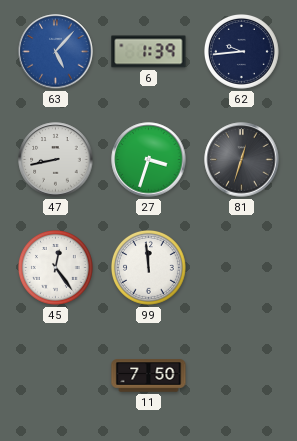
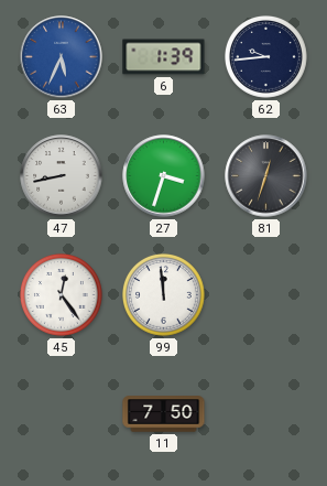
63: 5:07 -> 5:34 (62, 57)
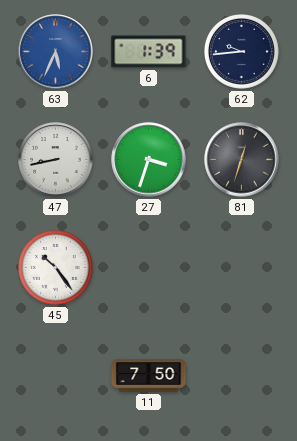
45: 12:24 -> 10:24 (56, 268)
99: 11:59 -> none (164, 295)
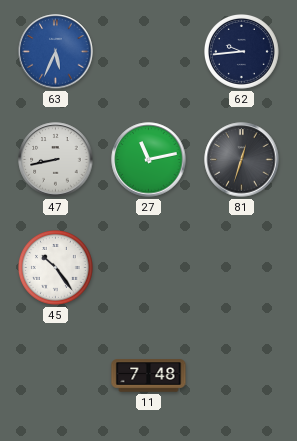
6: 1:39 -> none (149, 52)
27: 3:33 -> 11:13 (149, 160)
11: 7:50 -> 7:48 (149, 376)
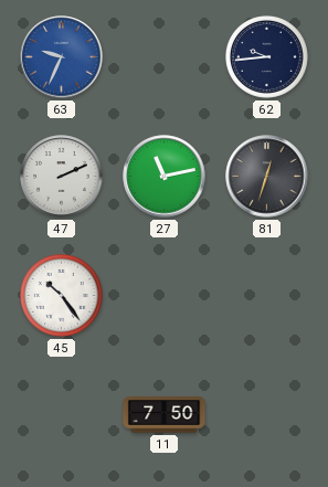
63: 5:34 -> 9:34 (62, 57)
47: 8:43 -> 2:11 (62, 177)
11: 7:48 -> 7:50 (165, 415)
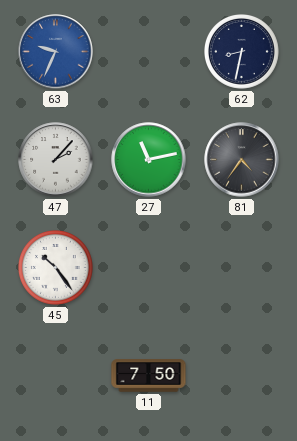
62: 9:44 -> 8:32 (242, 52)
47: 2:11 -> 2:07 (56, 160)
81: 12:33 -> 4:36 (242, 160)
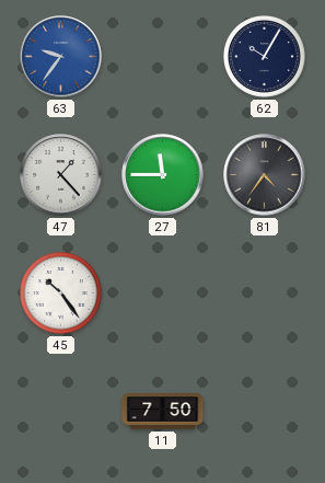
63: 9:34 -> 9:36 (61, 57)
62: 8:32 -> 10:05 (265, 57)
47: 2:07 -> 1:23 (61, 175)
27: 11:13 -> 11:45 (163, 175)
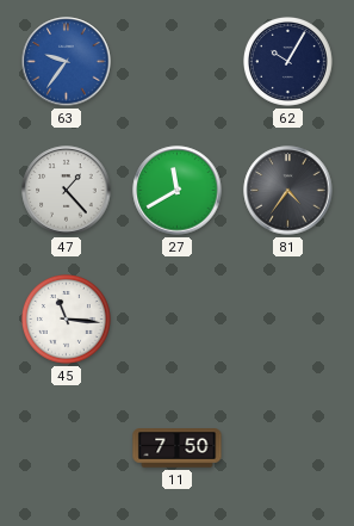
27: 11:45 -> 11:40 (178, 191)
45: 10:24 -> 11:16 (67, 320)
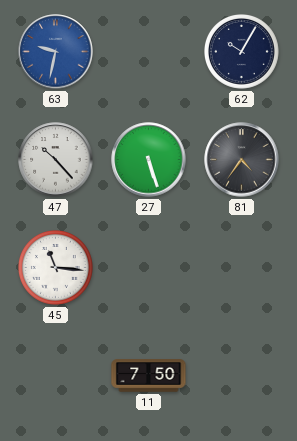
63: 9:36 -> 9:32 (56, 52)
47: 1:23 -> 10:23 (56, 160)
27: 11:40 -> 5:27 (149, 160)
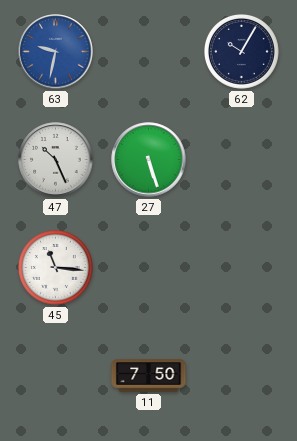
47: 10:23 -> 10:26 (56, 160)
81: 4:36 -> none (242, 160)
